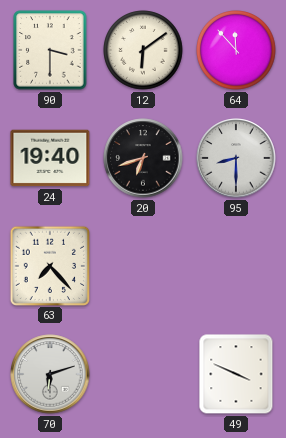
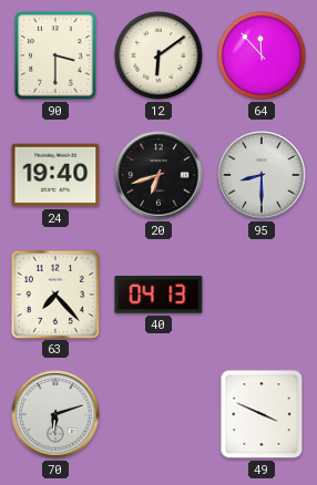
40: none -> 04:13 (158, 295)
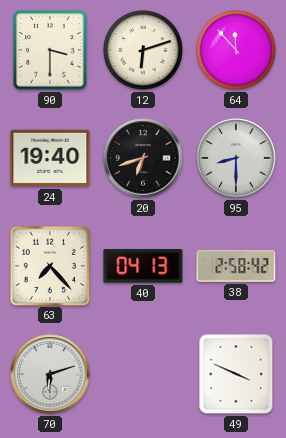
12: 6:09 -> 6:12 (143, 50)
38: none -> 2:58 (236, 266)
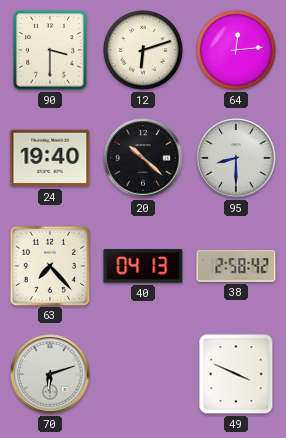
64: 11:53 -> 12:14 (236, 50)
20: 6:42 -> 10:22 (143, 158)
